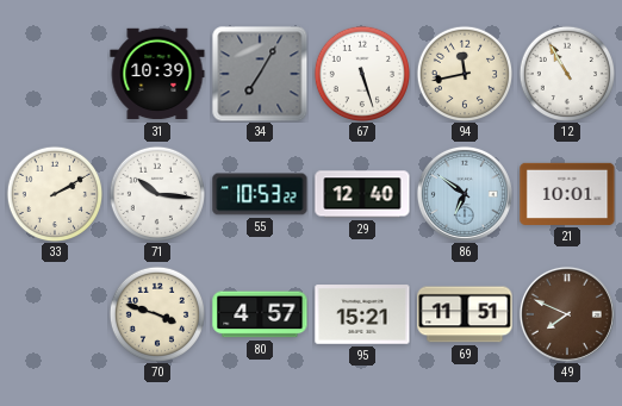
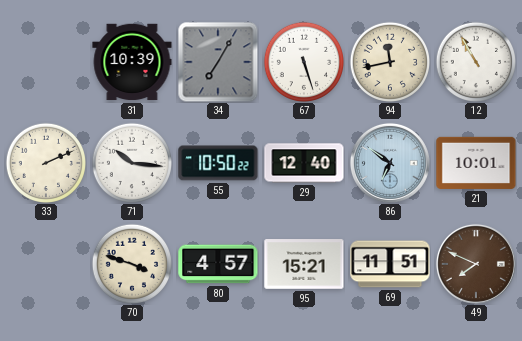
33: 2:10 -> 2:11 (45, 162)
55: 10:53 -> 10:50 (218, 163)
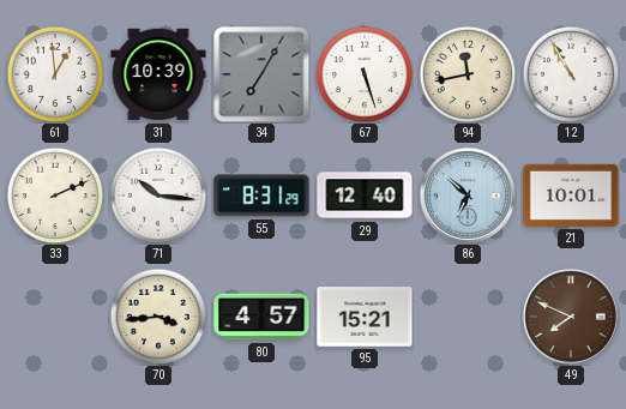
61: none -> 12:59 (54, 73)
55: 10:50 -> 8:31 (261, 196)
86: 6:51 -> 6:52 (468, 196)
70: 3:48 -> 3:44 (157, 315)
69: 11:51 -> none (390, 264)
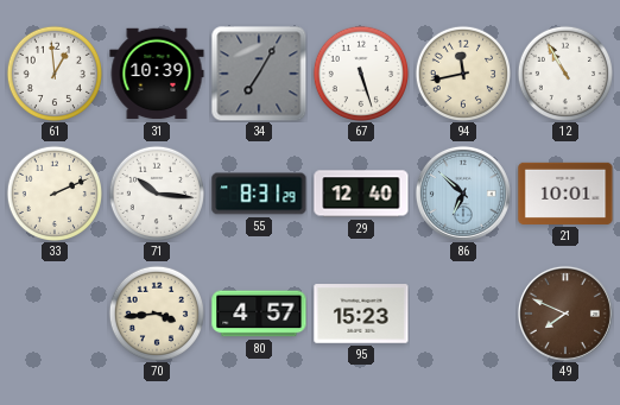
95: 15:21 -> 15:23 (361, 314)
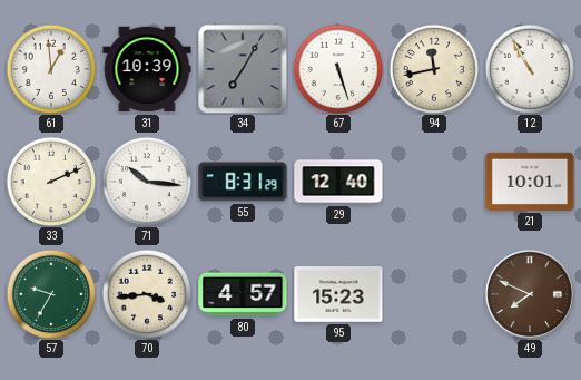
86: 6:52 -> none (463, 194)
57: none -> 9:35 (50, 293)
